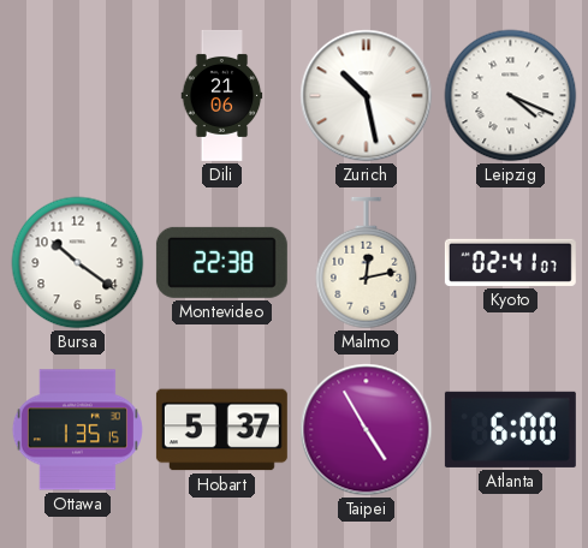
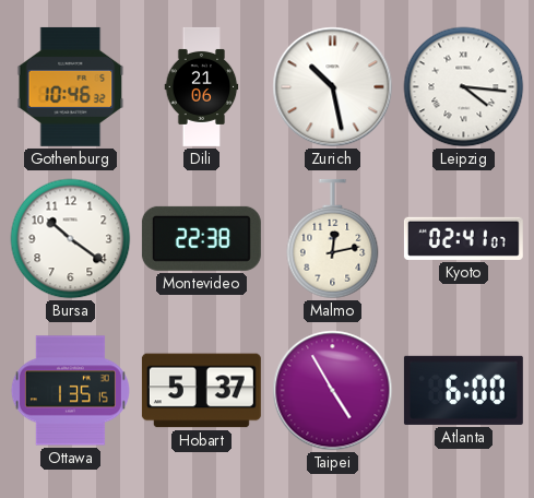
Gothenburg: none -> 10:46 (71, 86)
Leipzig: 4:19 -> 4:16 (464, 87)
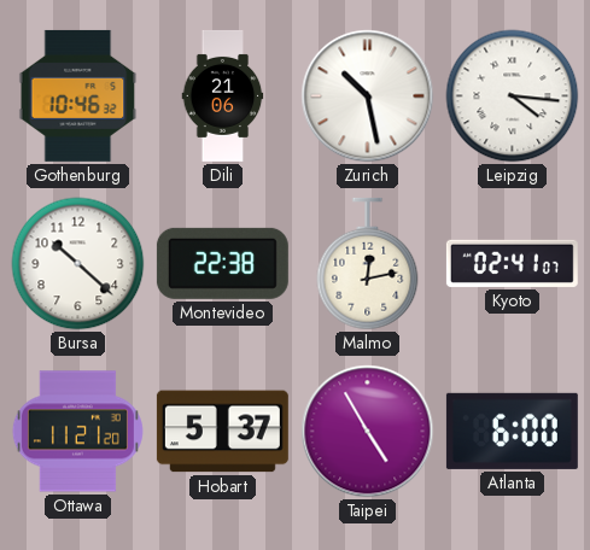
Bursa: 10:21 -> 10:22 (78, 264)
Ottawa: 1:35 -> 11:21 (77, 432)
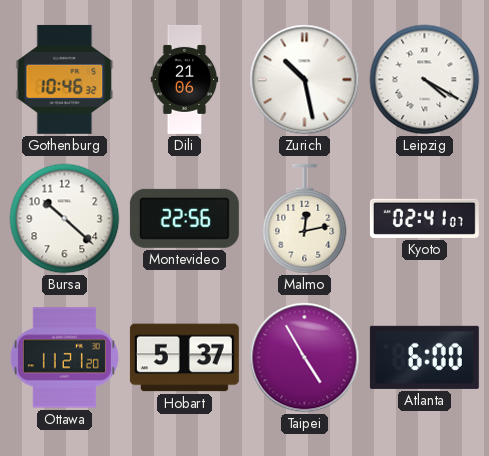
Leipzig: 4:16 -> 4:20 (425, 80)
Montevideo: 22:38 -> 22:56 (184, 218)
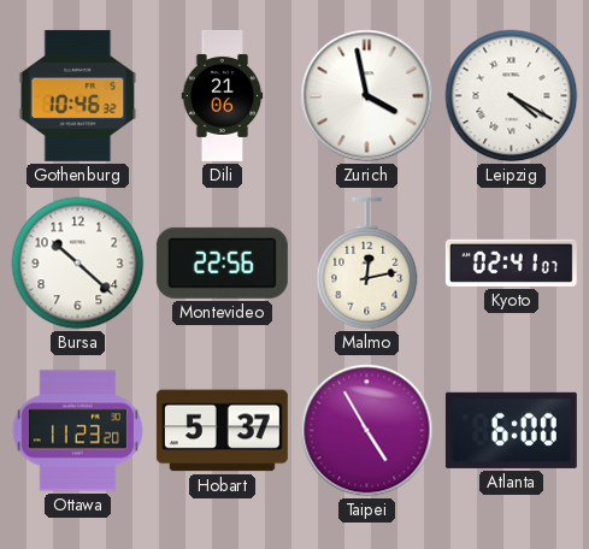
Zurich: 10:28 -> 3:58 (367, 96)
Ottawa: 11:21 -> 11:23 (77, 431)
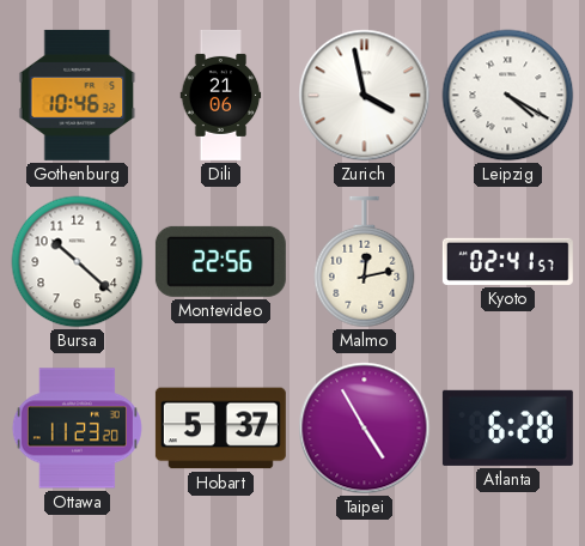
Kyoto: 02:41:07 -> 02:41:57 (507, 261)
Atlanta: 6:00 -> 6:28 (507, 427)
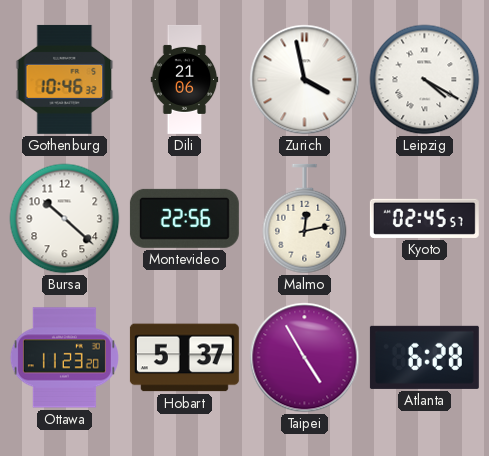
Kyoto: 02:41 -> 02:45 (424, 218)
